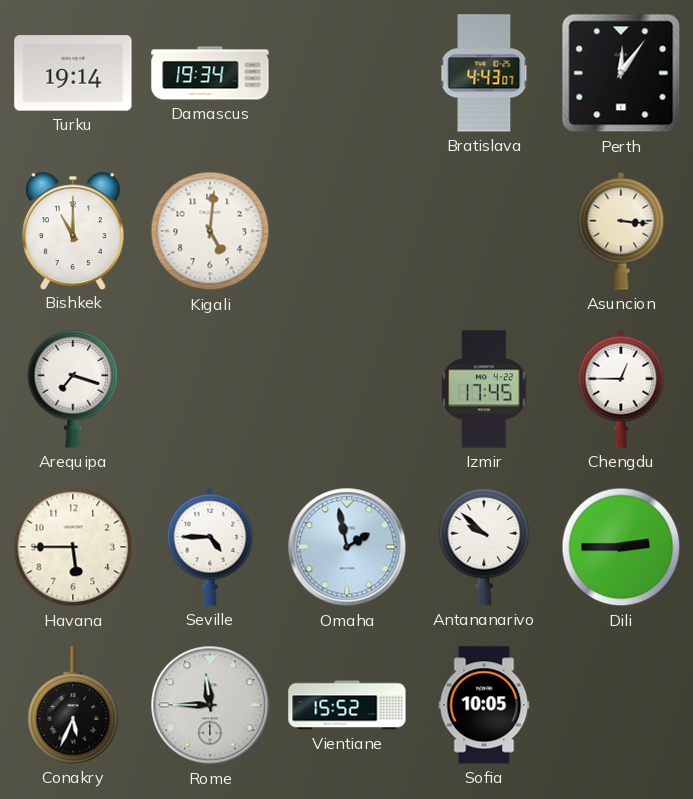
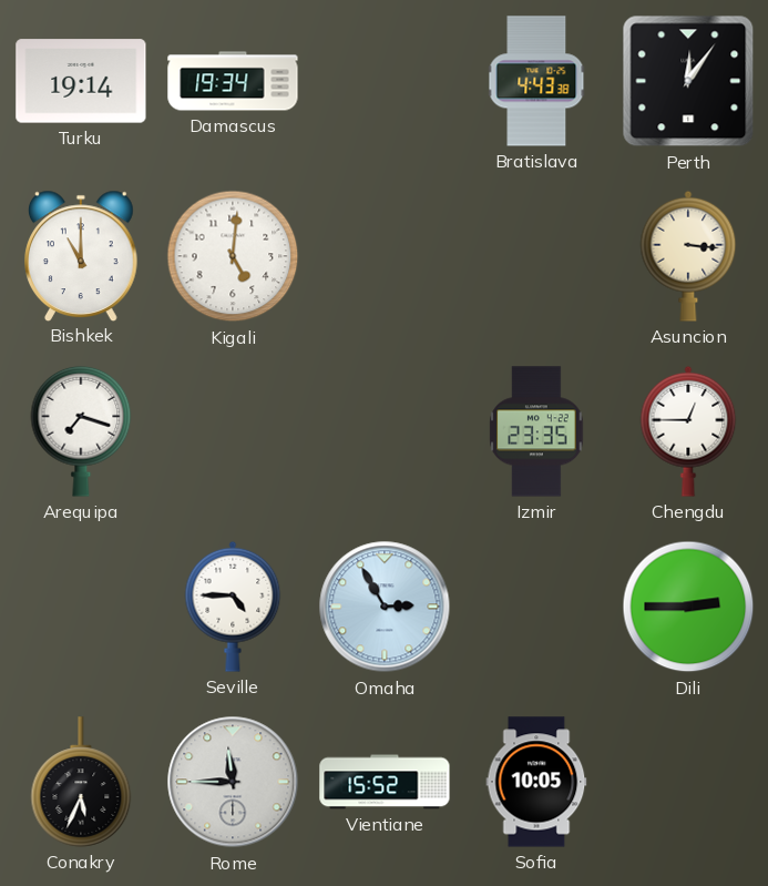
Bratislava: 4:43:07 -> 4:43:38 (536, 81)
Izmir: 17:45 -> 23:35 (536, 431)
Havana: 5:45 -> none (73, 547)
Omaha: 1:58 -> 2:55 (385, 607)
Antananarivo: 9:52 -> none (484, 547)
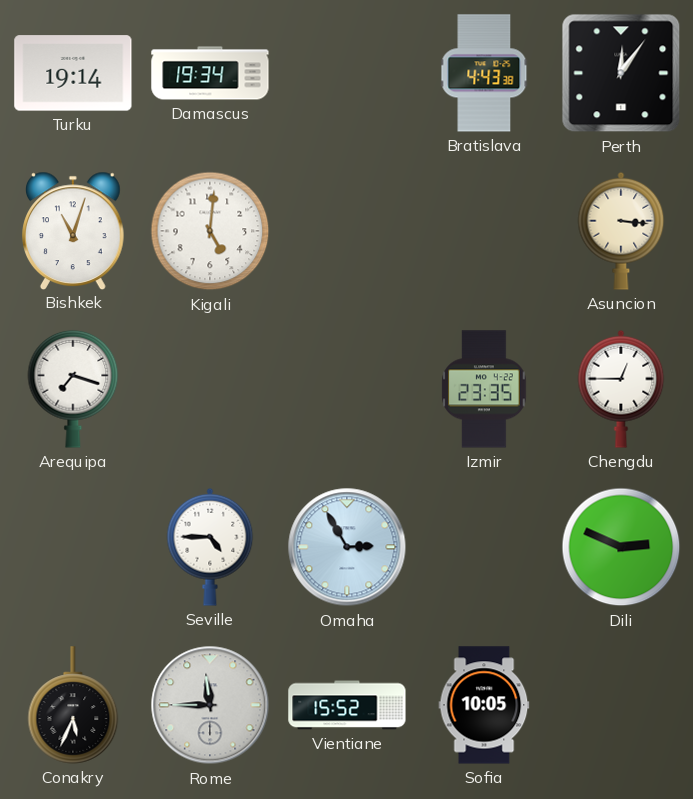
Bishkek: 11:00 -> 11:03 (74, 230)
Dili: 2:45 -> 2:49 (621, 547)
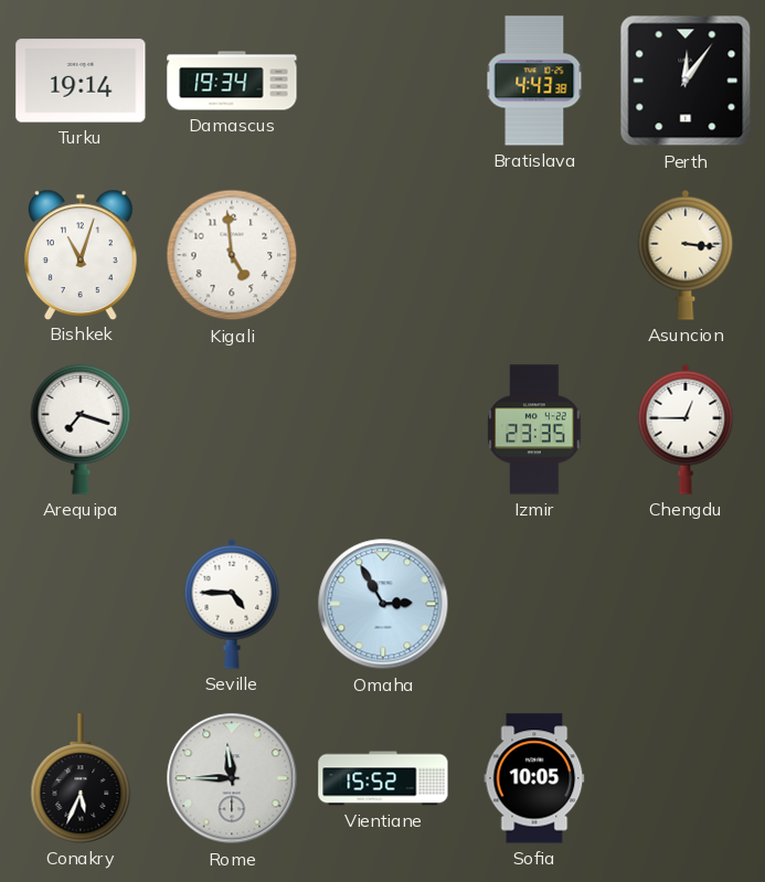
Kigali: 5:01 -> 4:59 (232, 255)
Dili: 2:49 -> none (621, 547)
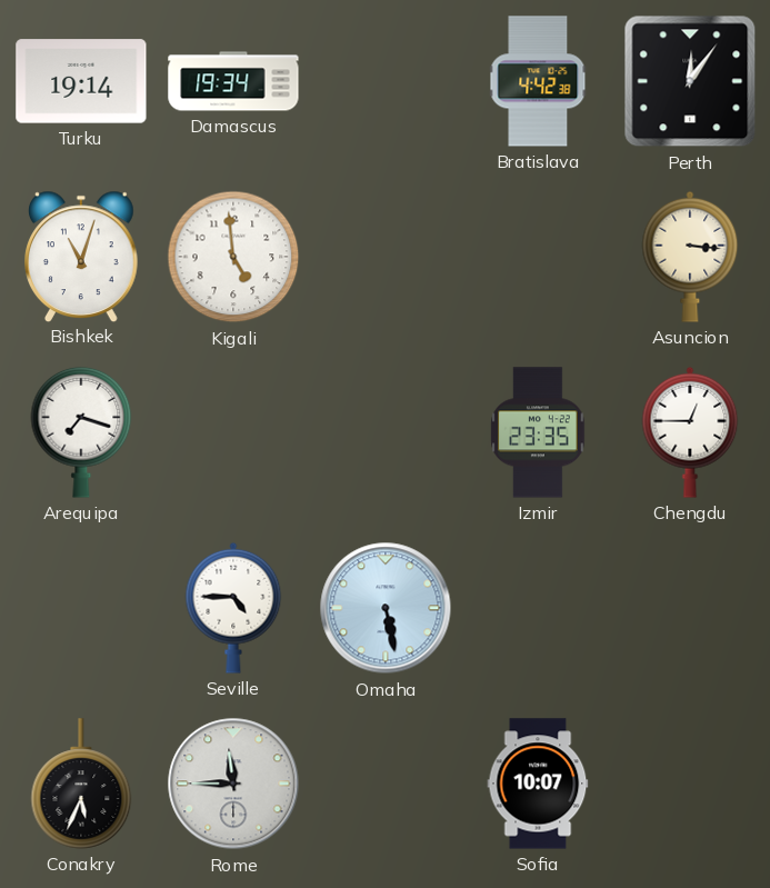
Bratislava: 4:43 -> 4:42 (538, 81)
Omaha: 2:55 -> 5:28 (386, 608)
Vientiane: 15:52 -> none (383, 778)
Sofia: 10:05 -> 10:07 (538, 784)
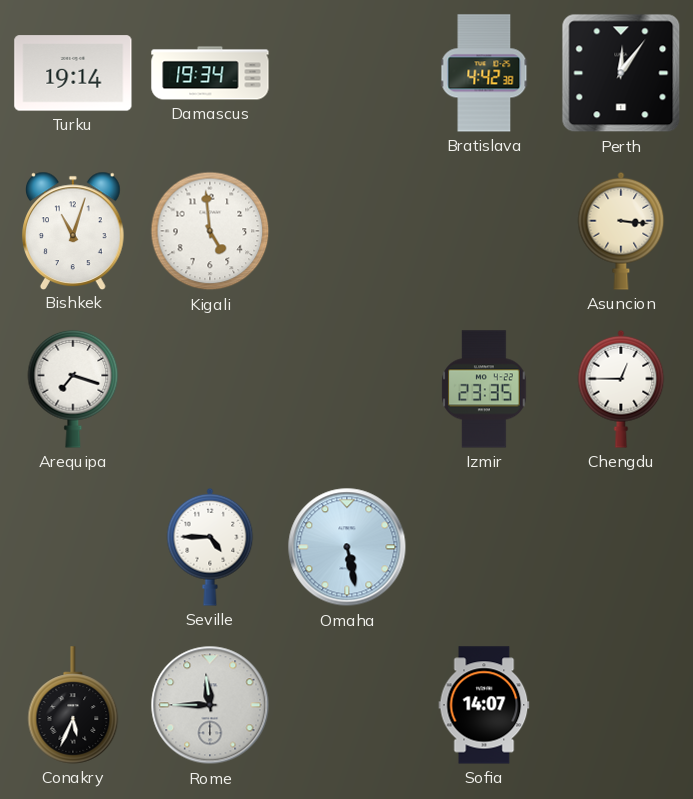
Sofia: 10:07 -> 14:07 (484, 705)
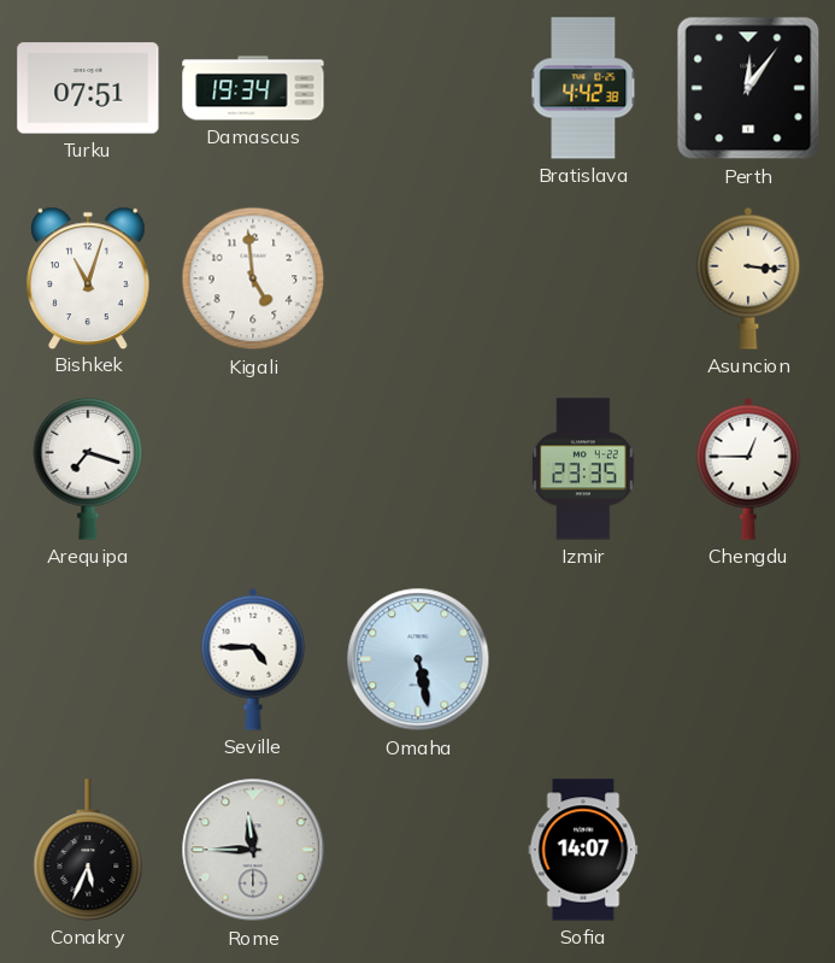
Turku: 19:14 -> 07:51 (88, 88)
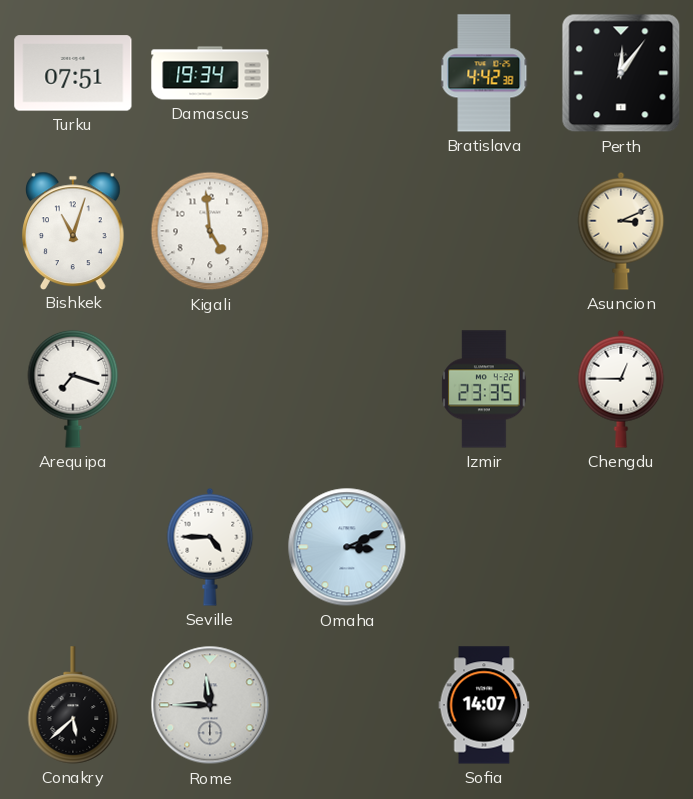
Asuncion: 3:16 -> 3:11 (621, 231)
Omaha: 5:28 -> 3:11 (347, 547)
Conakry: 5:34 -> 5:38 (73, 705)
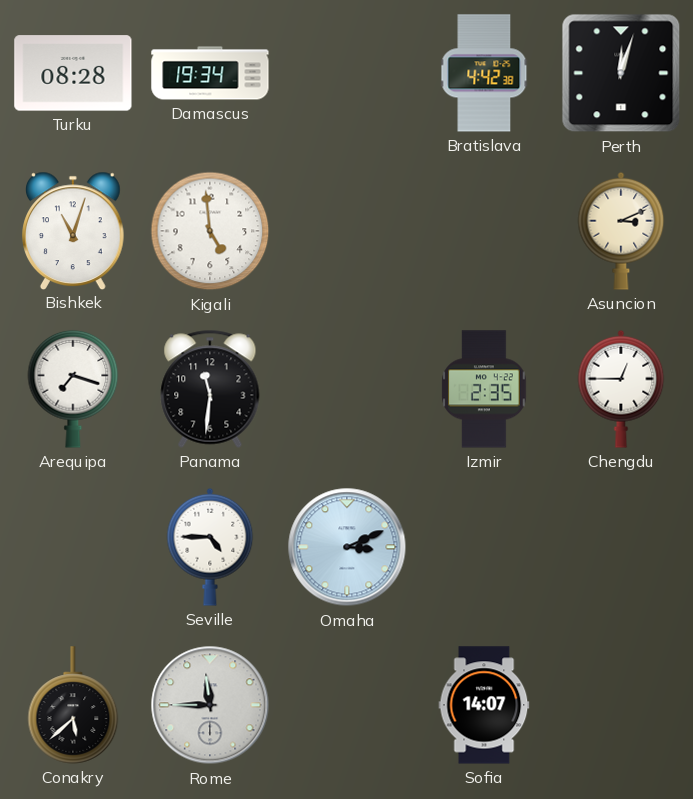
Turku: 07:51 -> 08:28 (73, 73)
Perth: 12:06 -> 12:03 (621, 73)
Panama: none -> 11:31 (210, 389)
Izmir: 23:35 -> 2:35 (484, 389)
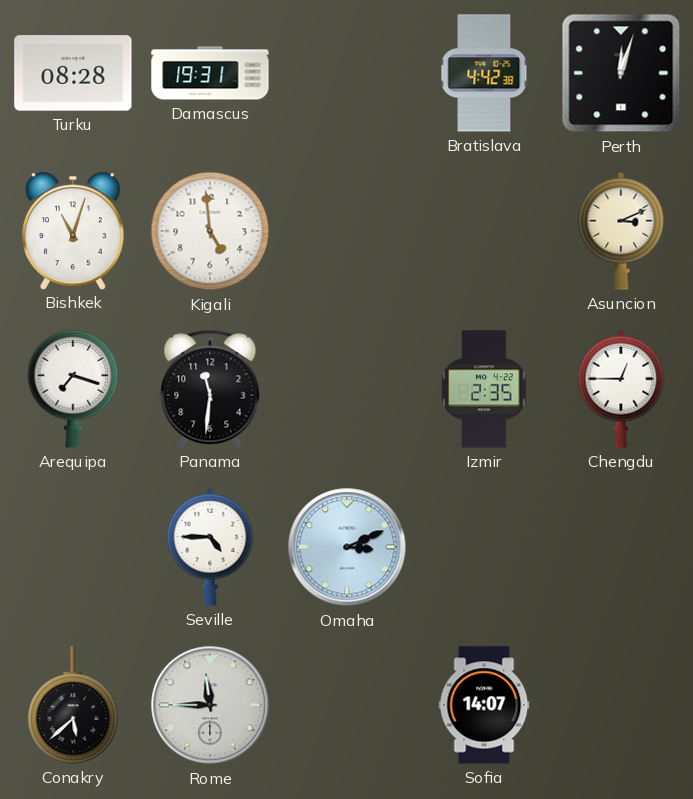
Damascus: 19:34 -> 19:31 (210, 73)
